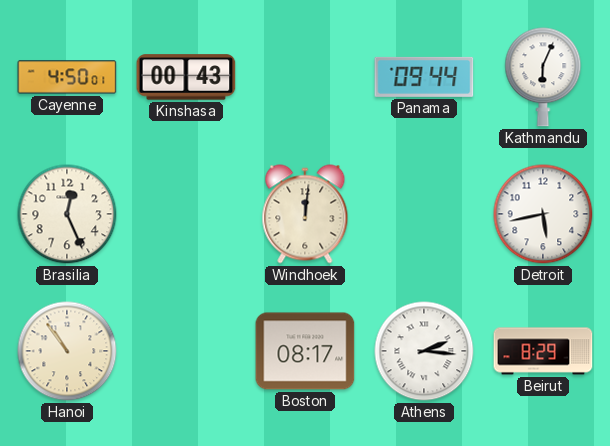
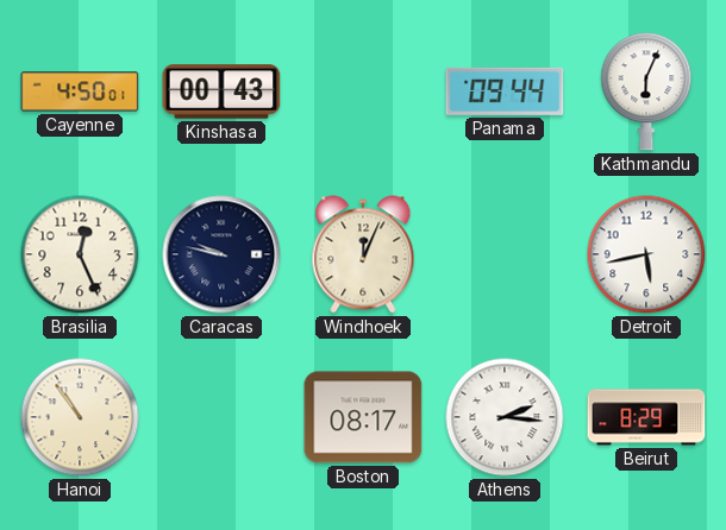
Caracas: none -> 9:47 (221, 254)
Windhoek: 12:01 -> 12:04 (363, 254)
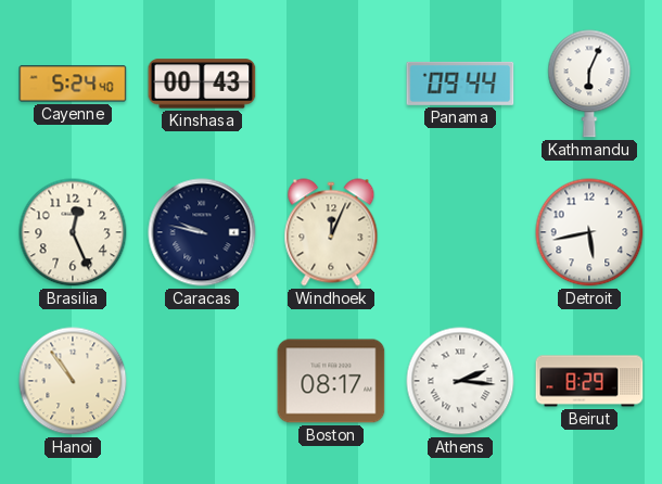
Cayenne: 4:50 -> 5:24 (73, 84)
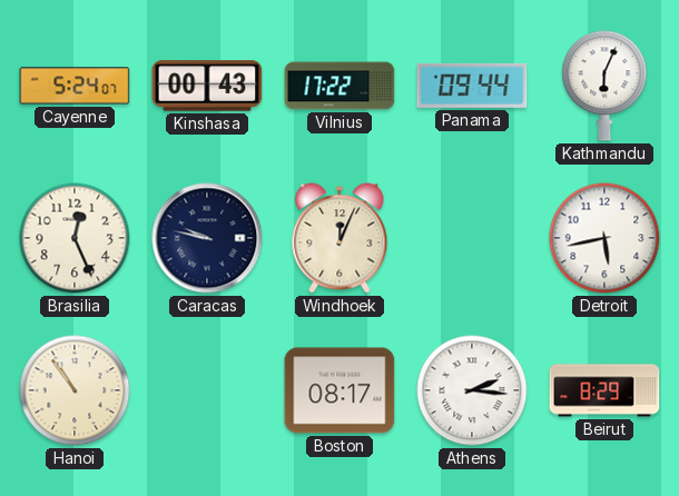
Cayenne: 5:24:40 -> 5:24:07 (75, 86)
Vilnius: none -> 17:22 (339, 86)
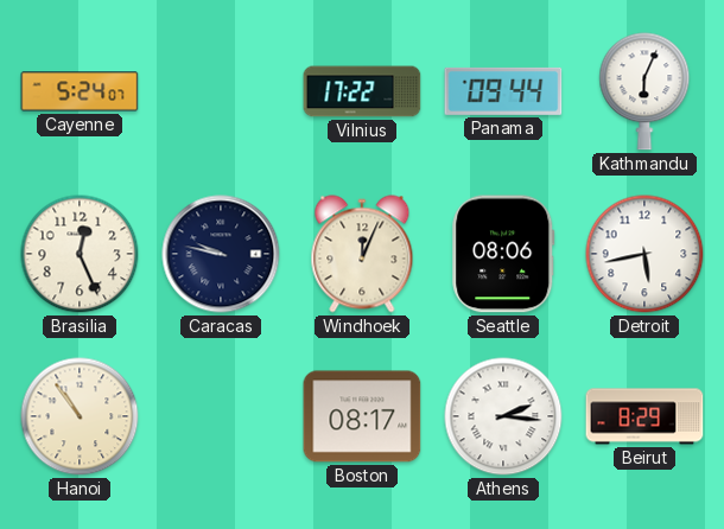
Kinshasa: 00:43 -> none (207, 86)
Seattle: none -> 08:06 (503, 254)
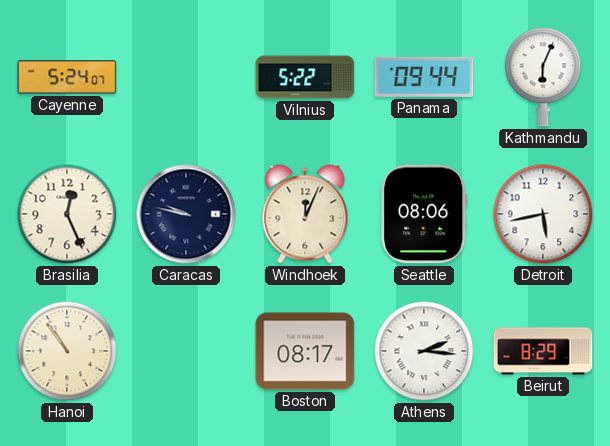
Vilnius: 17:22 -> 5:22 (305, 77)
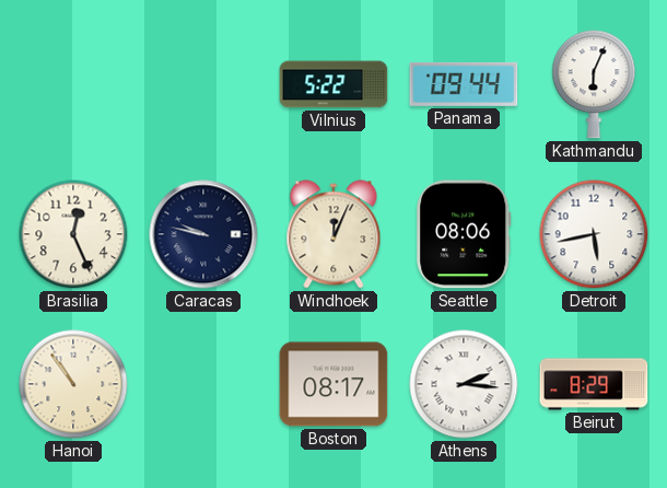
Cayenne: 5:24 -> none (67, 77)
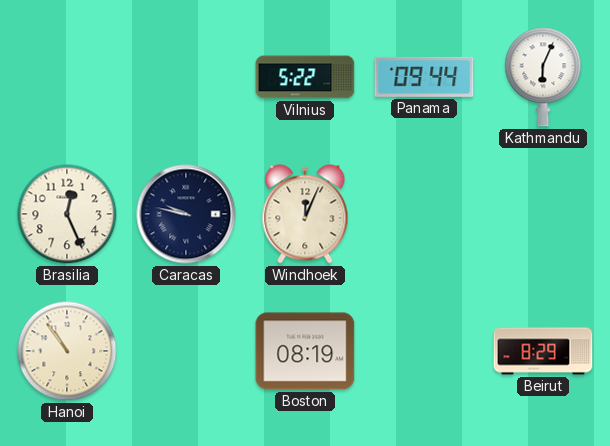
Seattle: 08:06 -> none (464, 234)
Detroit: 5:43 -> none (594, 234)
Boston: 08:17 -> 08:19 (305, 351)
Athens: 2:16 -> none (464, 384)
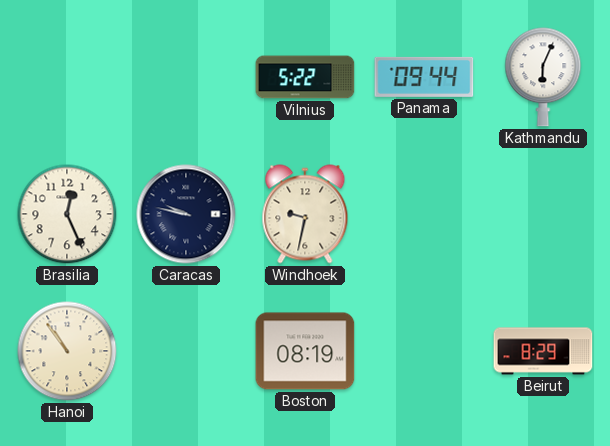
Windhoek: 12:04 -> 9:32 (305, 214)
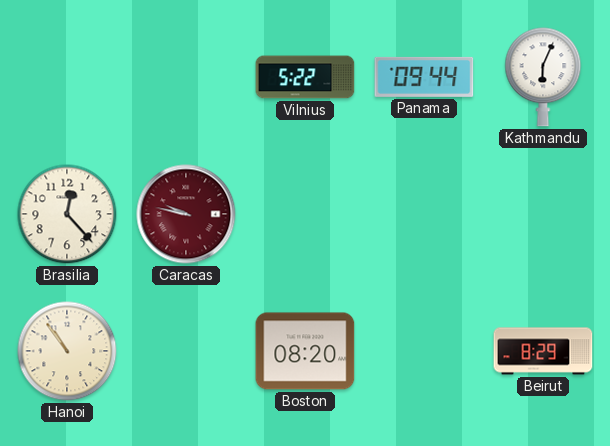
Brasilia: 12:26 -> 12:23 (67, 214)
Caracas dial: navy -> burgundy (186, 214)
Windhoek: 9:32 -> none (305, 214)
Boston: 08:19 -> 08:20 (305, 351)
